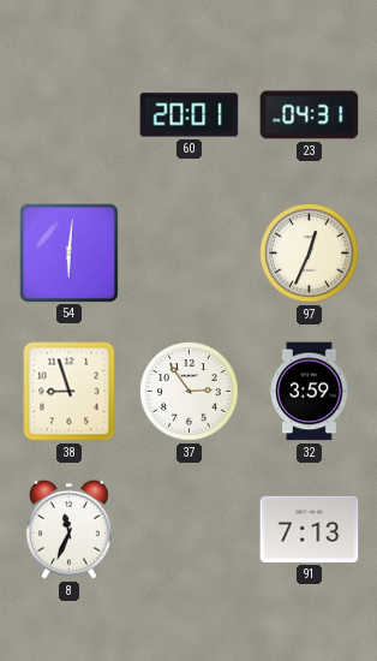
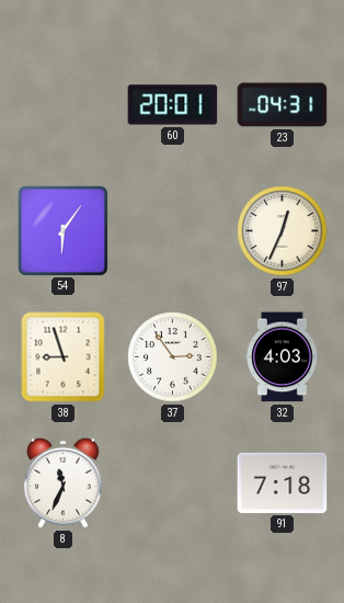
54: 6:01 -> 6:06 (62, 230)
32: 3:59 -> 4:03 (283, 357)
91: 7:13 -> 7:18 (283, 482)
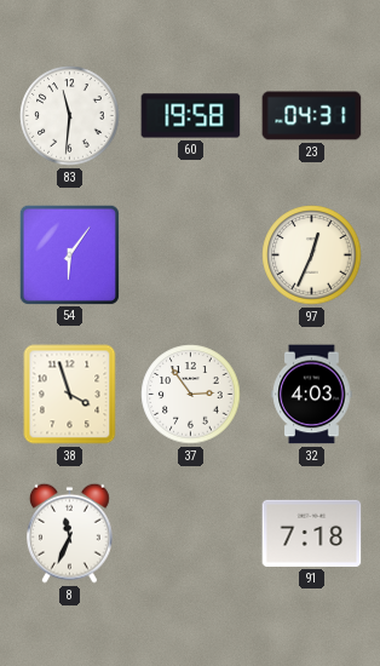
83: none -> 11:31 (70, 116)
60: 20:01 -> 19:58 (191, 116)
38: 8:57 -> 3:57 (70, 395)
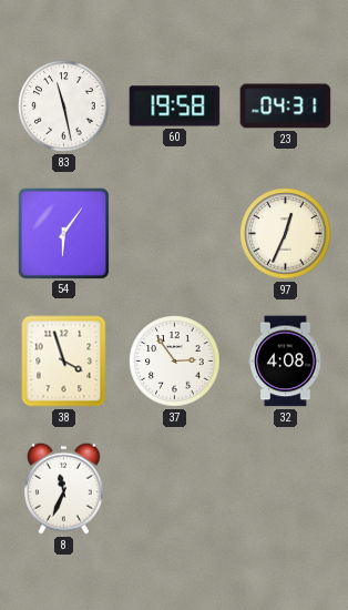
83: 11:31 -> 11:28 (64, 106)
32: 4:03 -> 4:08 (286, 362)
91: 7:18 -> none (312, 533)
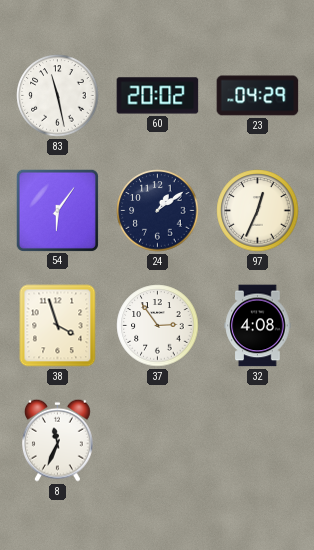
60: 19:58 -> 20:02 (158, 96)
23: 04:31 -> 04:29 (258, 96)
24: none -> 1:09 (158, 211)
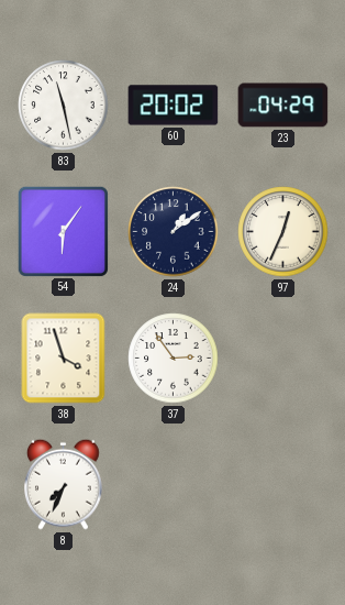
32: 4:08 -> none (258, 326)
8: 11:34 -> 7:34 (64, 484)
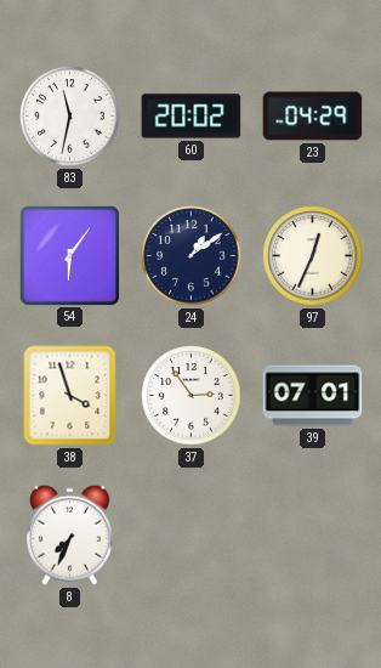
83: 11:28 -> 11:32 (70, 117)
39: none -> 07:01 (313, 396)
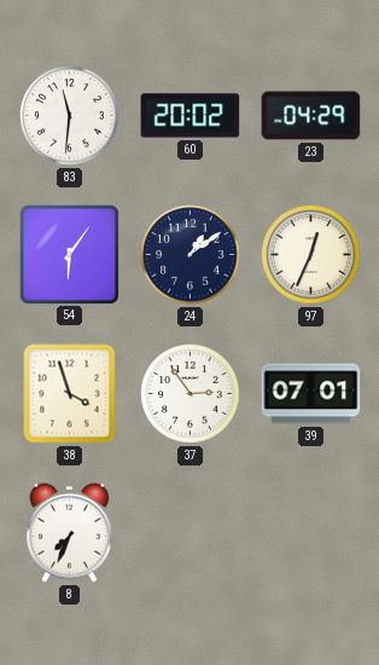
83: 11:32 -> 11:31 (70, 116)
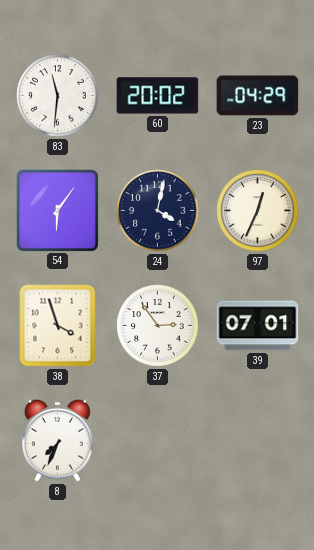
24: 1:09 -> 4:02 (158, 211)
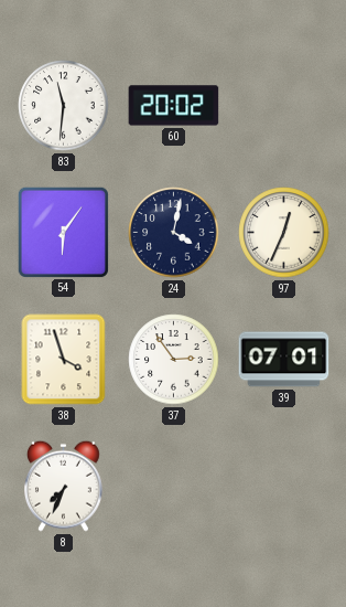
23: 04:29 -> none (258, 96)
